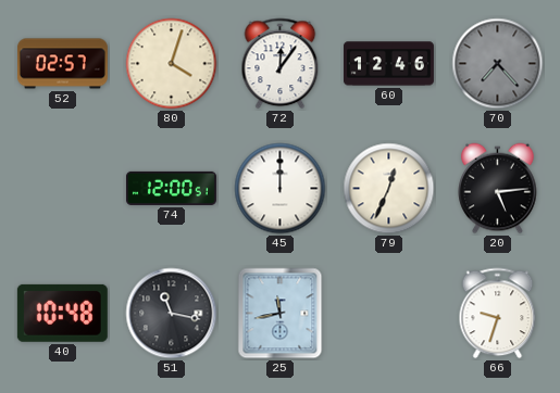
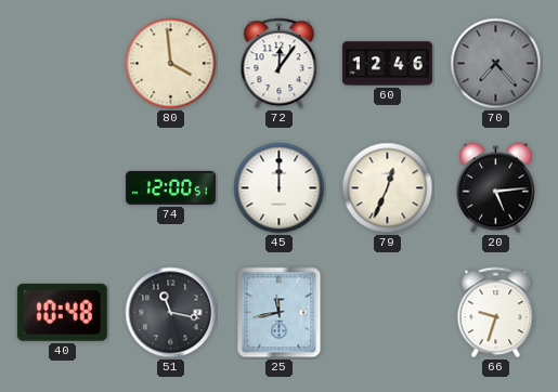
52: 02:57 -> none (62, 64)
80: 4:03 -> 3:59 (171, 64)
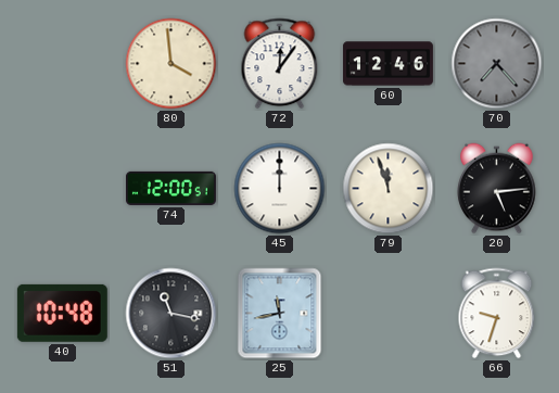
79: 12:34 -> 11:57 (389, 189)
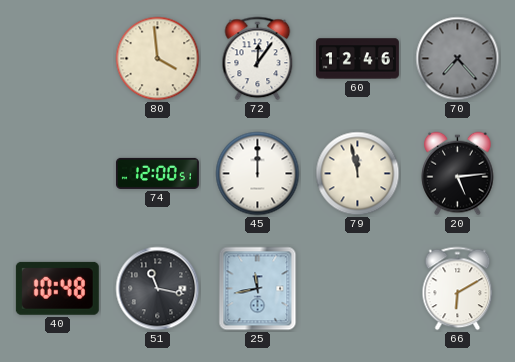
79: 11:57 -> 11:58 (358, 174)
66: 9:33 -> 6:10 (458, 289)
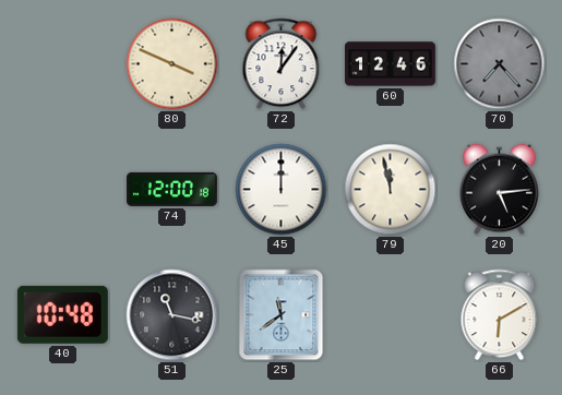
80: 3:59 -> 3:49 (172, 64)
74: 12:00:51 -> 12:00:18 (171, 189)
25: 11:43 -> 11:39 (282, 315)
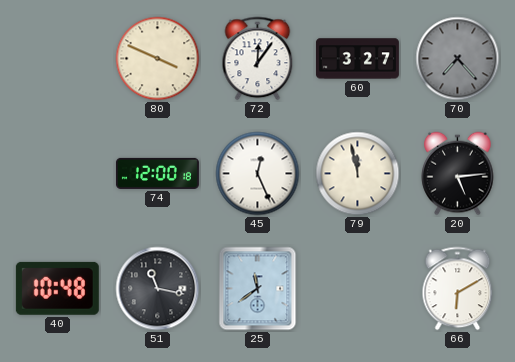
60: 12:46 -> 3:27 (357, 59)
45: 12:00 -> 12:26 (258, 174)
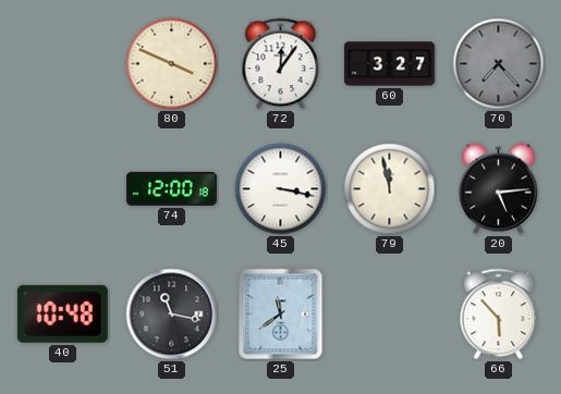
45: 12:26 -> 3:17 (281, 189)
66: 6:10 -> 5:53 (499, 315)
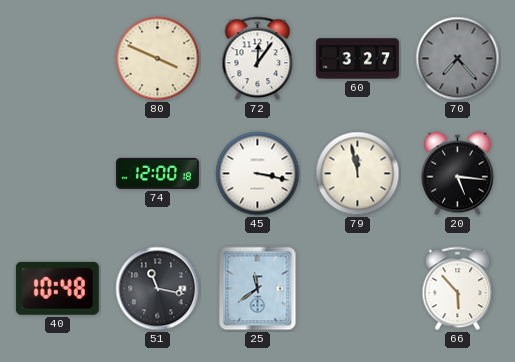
20: 5:14 -> 5:16 (458, 174)
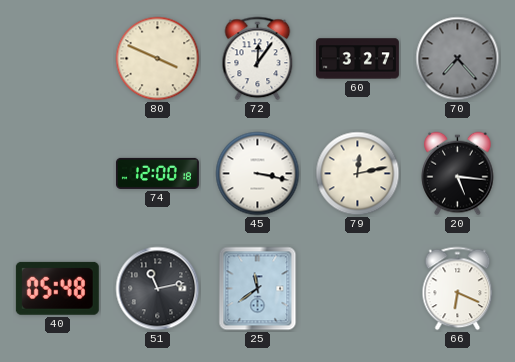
79: 11:58 -> 12:13 (358, 174)
40: 10:48 -> 05:48 (57, 288)
51: 11:17 -> 11:13 (158, 289)
66: 5:53 -> 6:19 (458, 289)
